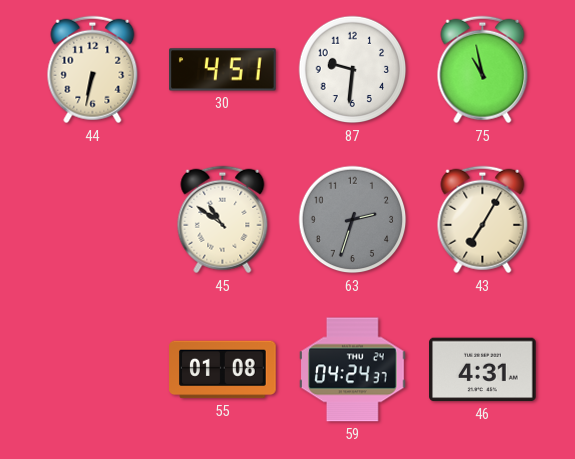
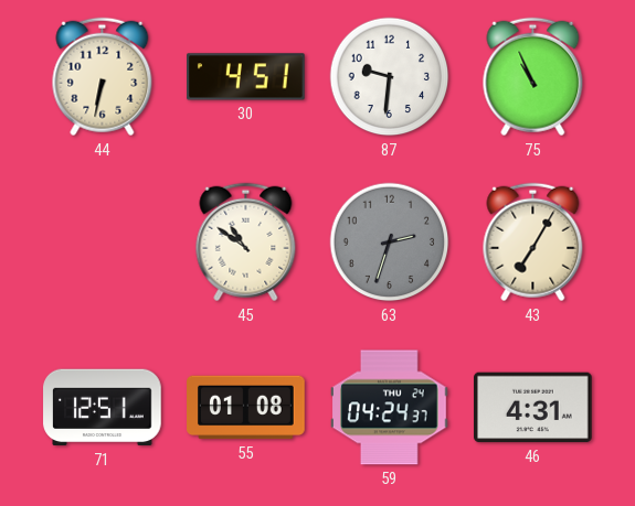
75: 10:58 -> 10:56 (533, 77)
71: none -> 12:51 (103, 408)
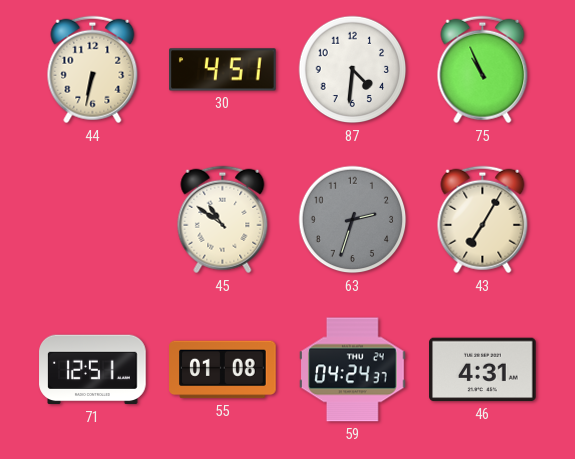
87: 9:31 -> 4:31 (353, 70)
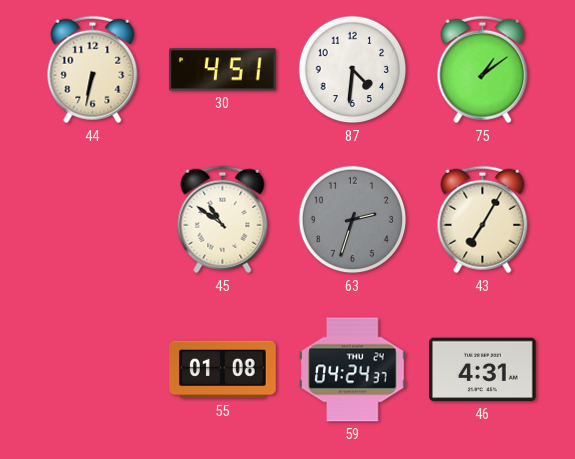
75: 10:56 -> 1:09 (483, 70)
71: 12:51 -> none (93, 370)
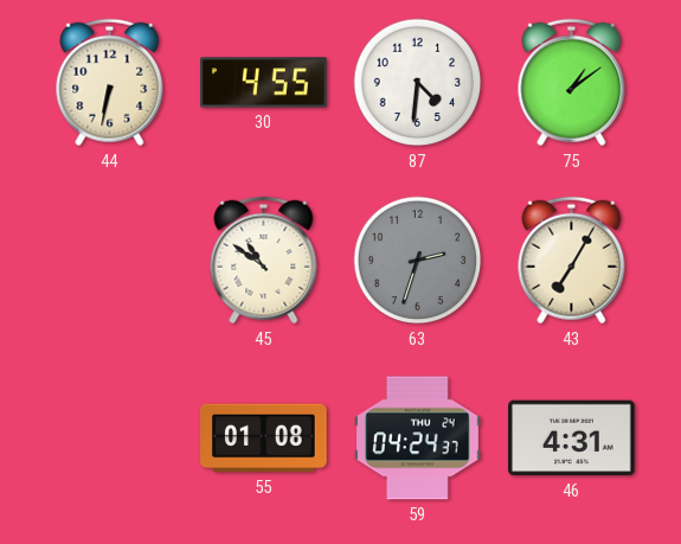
30: 4:51 -> 4:55 (264, 83)
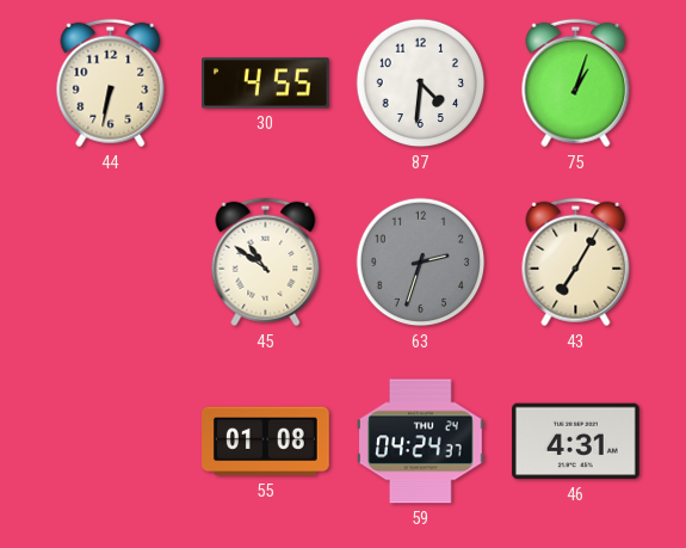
75: 1:09 -> 1:03 (576, 84)
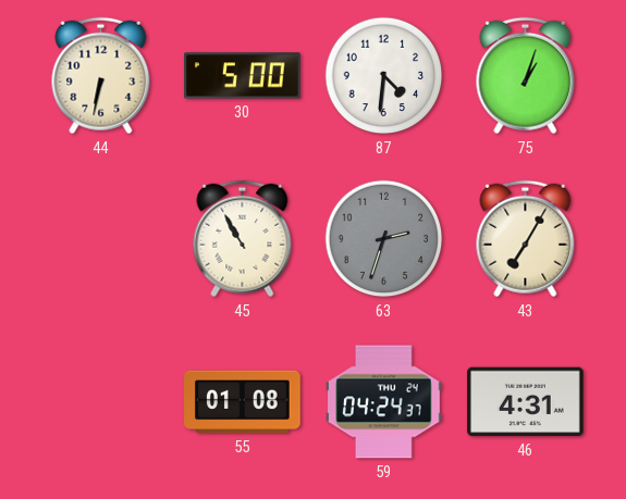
30: 4:55 -> 5:00 (243, 76)
45: 10:51 -> 10:55 (243, 239)
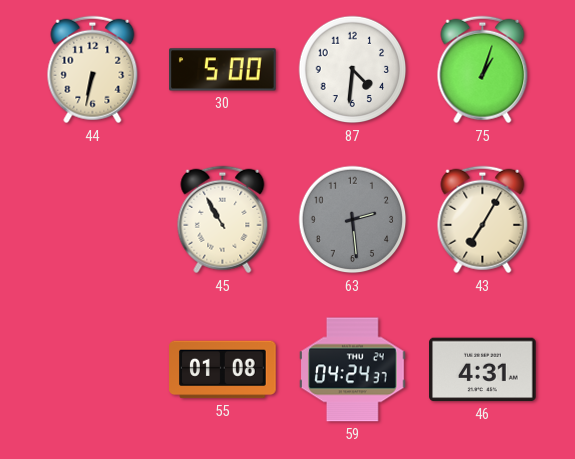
63: 2:33 -> 2:29 (353, 220)
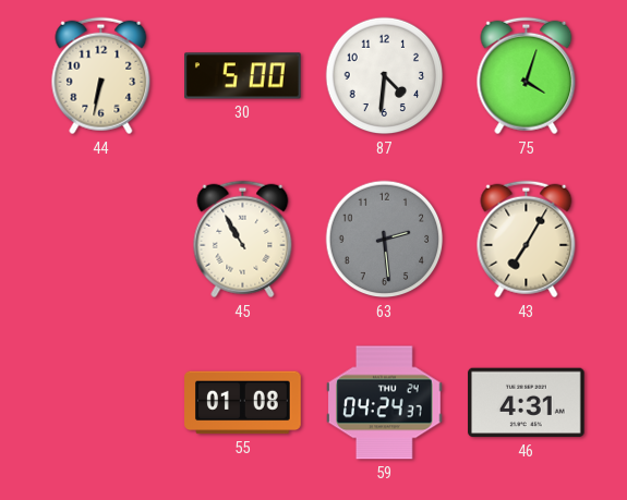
75: 1:03 -> 4:03 (527, 76)
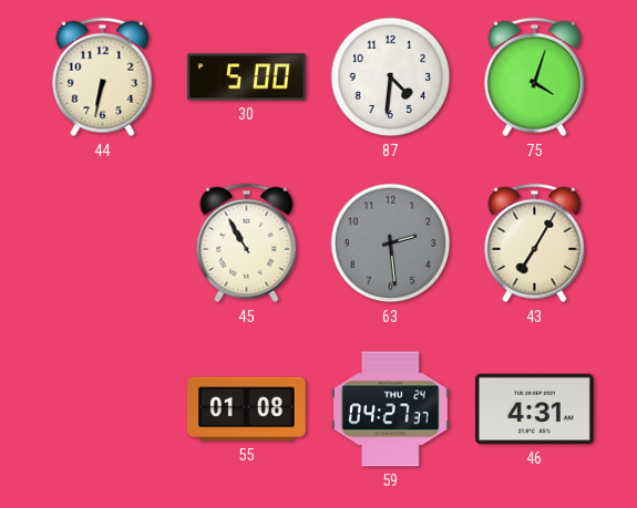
59: 04:24 -> 04:27 (391, 409)
